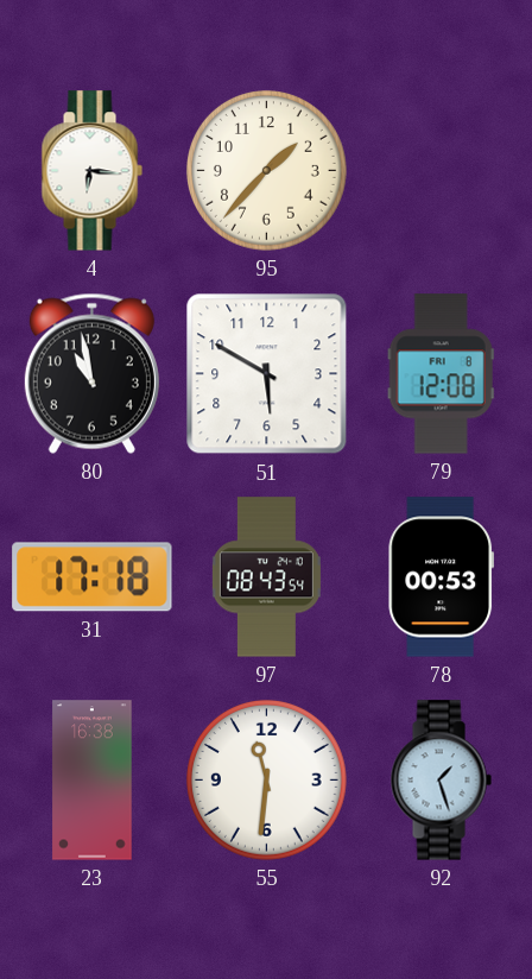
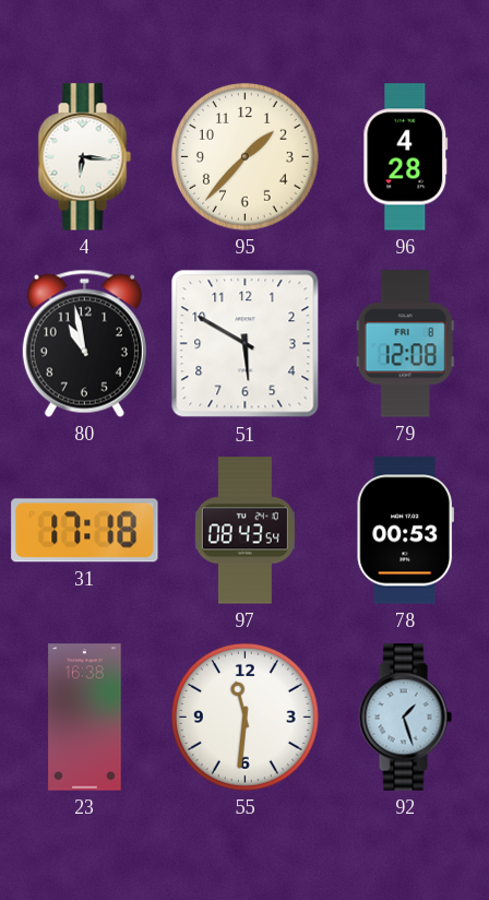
96: none -> 4:28 (406, 157)
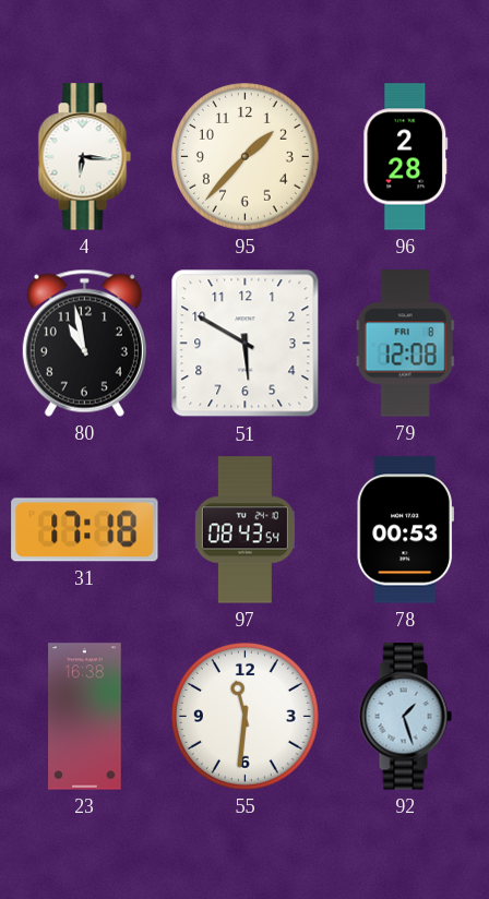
96: 4:28 -> 2:28 (406, 157)
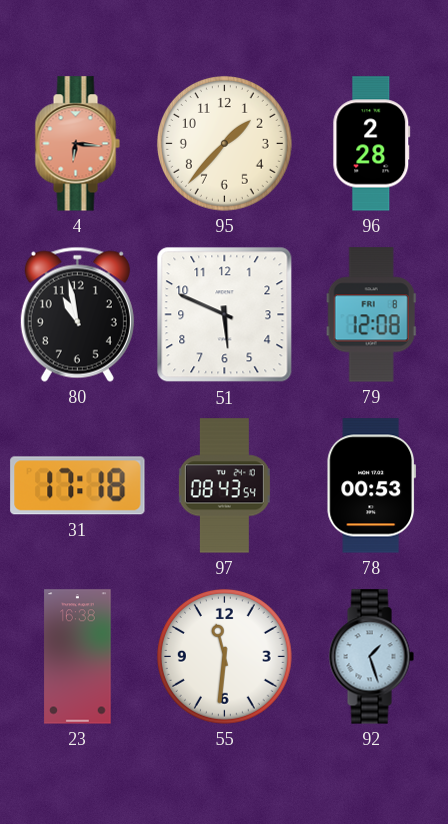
4 dial: white -> salmon (77, 144)
51: 5:50 -> 5:49 (225, 315)
